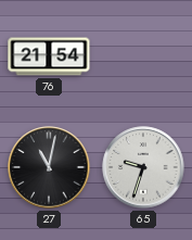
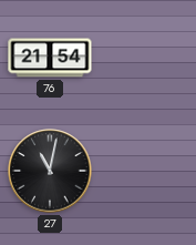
65: 9:33 -> none (143, 167)
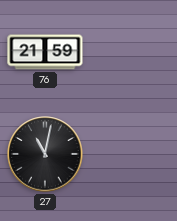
76: 21:54 -> 21:59 (45, 52)
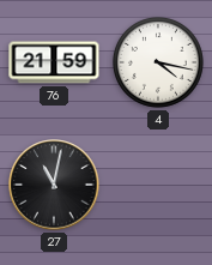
4: none -> 4:17 (158, 62)
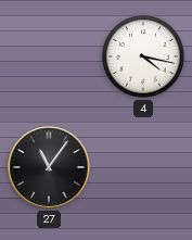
76: 21:59 -> none (54, 62)
27: 11:02 -> 11:06 (49, 167)
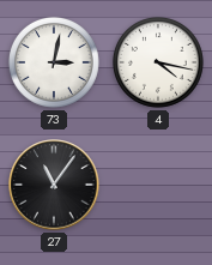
73: none -> 3:02 (54, 62)
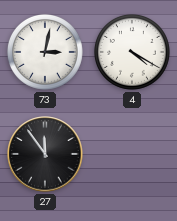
4: 4:17 -> 4:20 (132, 52)
27: 11:06 -> 11:54 (45, 154)
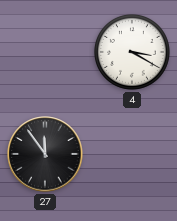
73: 3:02 -> none (45, 52)
4: 4:20 -> 3:20 (132, 52)
